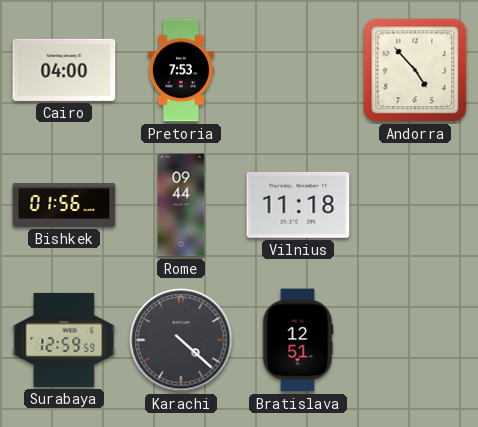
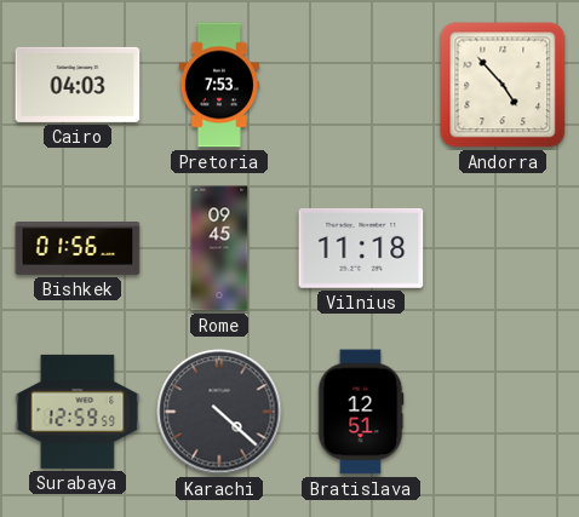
Cairo: 04:00 -> 04:03 (78, 85)
Rome: 09:44 -> 09:45 (219, 248)
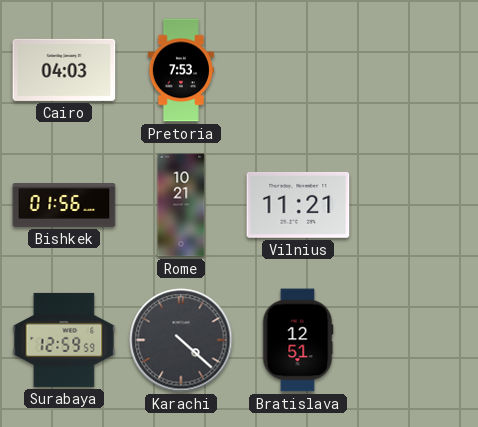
Andorra: 4:53 -> none (503, 85)
Rome: 09:45 -> 10:21 (181, 205)
Vilnius: 11:18 -> 11:21 (298, 205)
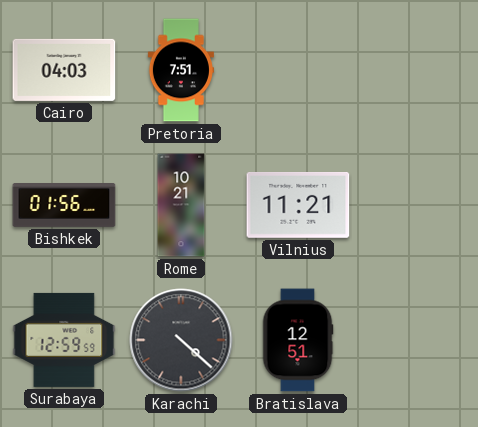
Pretoria: 7:53 -> 7:51 (181, 70)
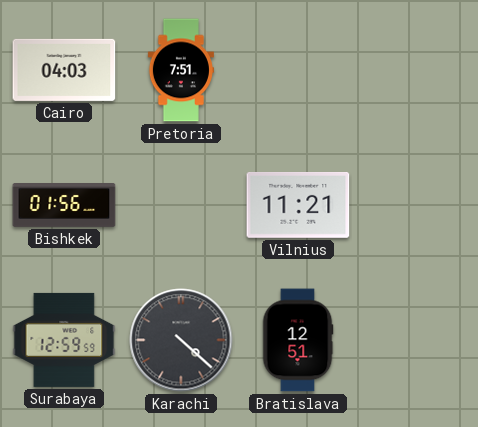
Rome: 10:21 -> none (181, 205)
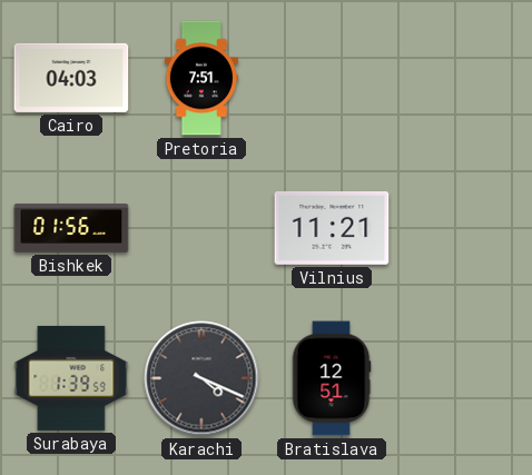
Surabaya: 12:59 -> 1:39 (71, 378)
Karachi: 4:22 -> 4:19 (201, 378)
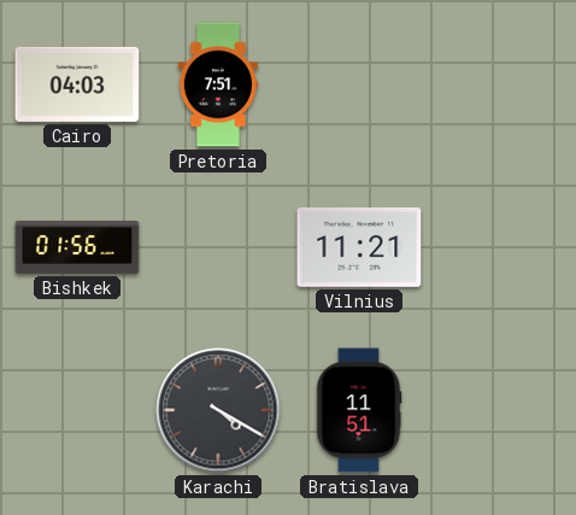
Surabaya: 1:39 -> none (71, 378)
Karachi: 4:19 -> 4:20 (218, 410)
Bratislava: 12:51 -> 11:51 (359, 410)
